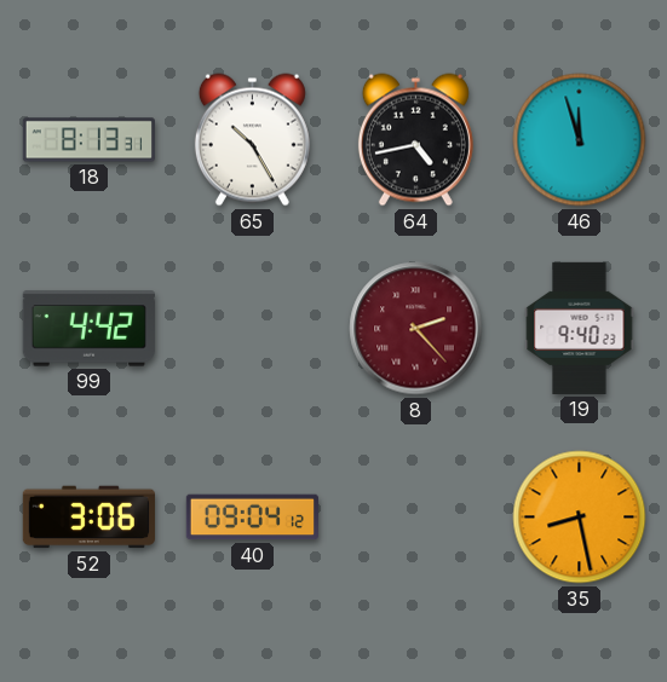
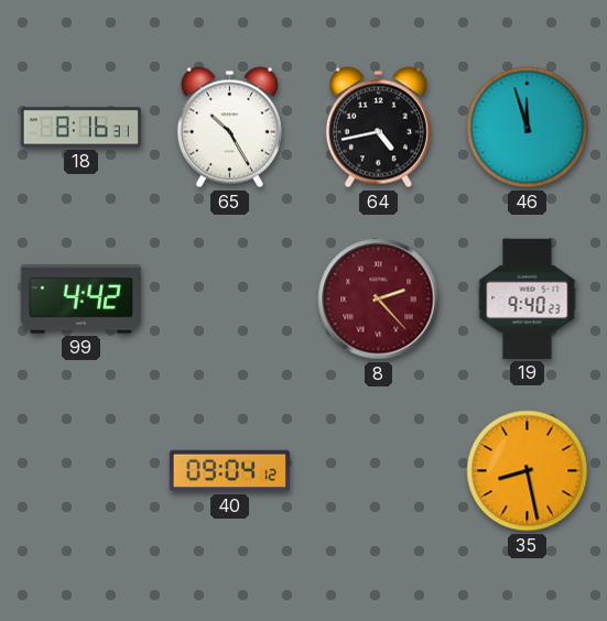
18: 8:13 -> 8:16 (80, 128)
52: 3:06 -> none (88, 518)
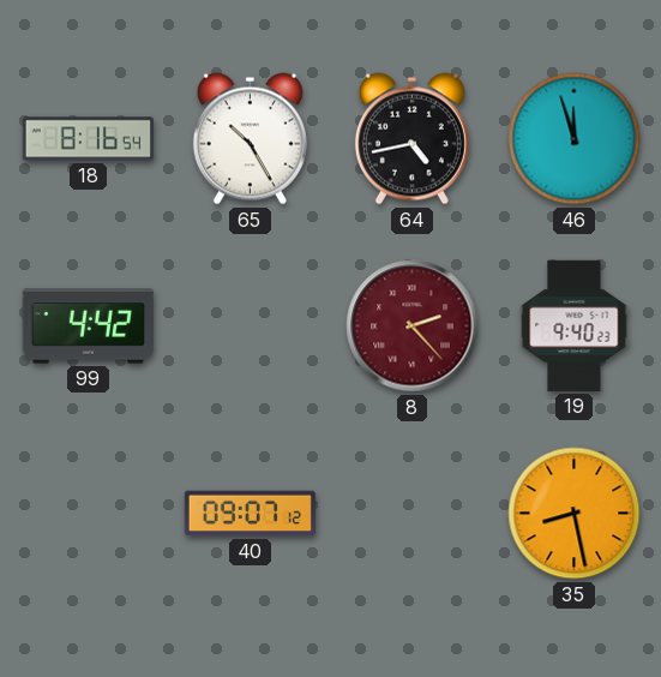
18: 8:16:31 -> 8:16:54 (88, 139)
40: 09:04 -> 09:07 (250, 514)
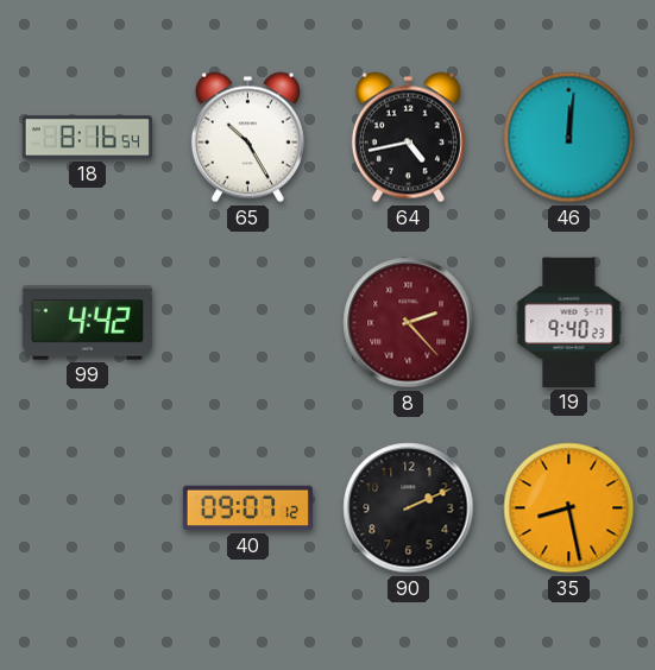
46: 11:57 -> 12:01 (569, 138)
90: none -> 2:11 (409, 508)
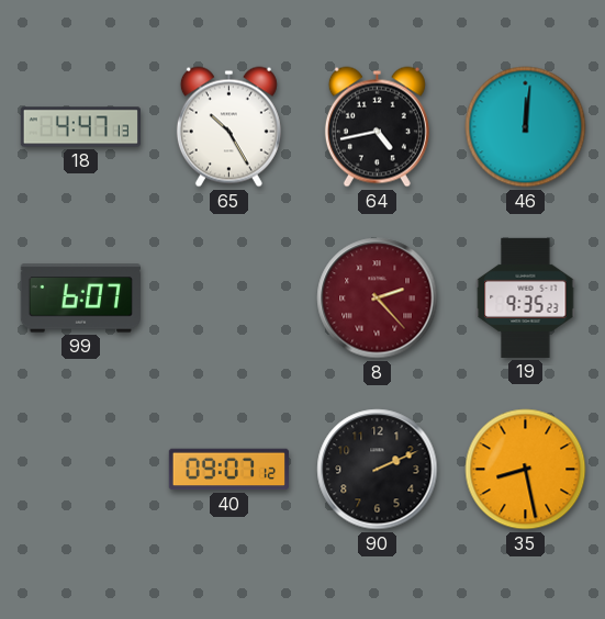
18: 8:16 -> 4:47 (80, 127)
99: 4:42 -> 6:07 (80, 299)
19: 9:40 -> 9:35 (526, 297)
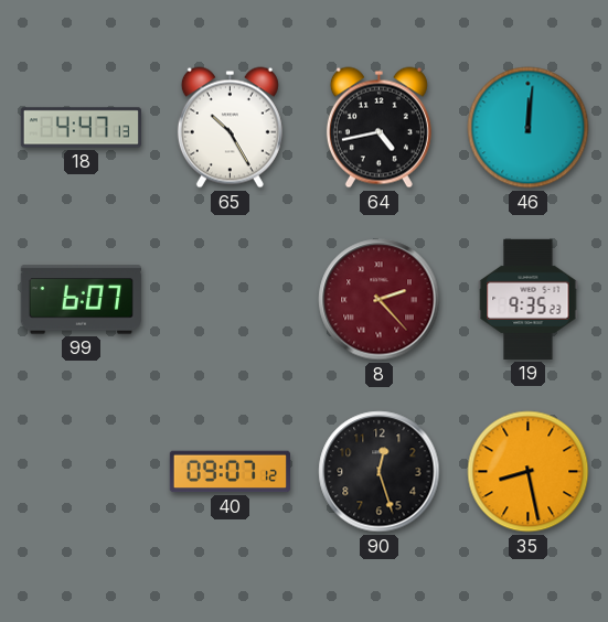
90: 2:11 -> 12:27 (380, 472)
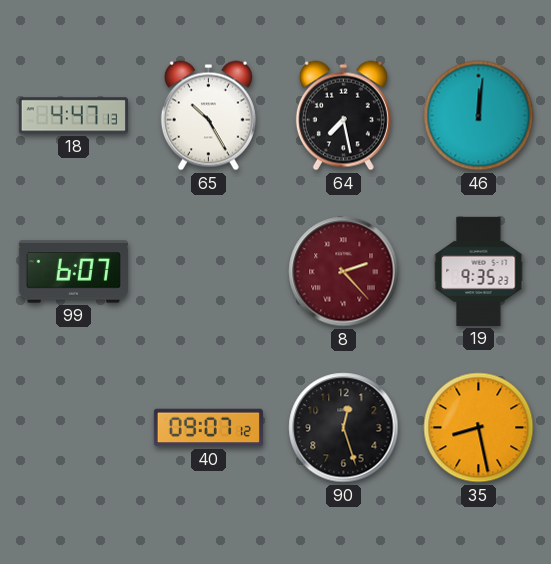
64: 4:43 -> 7:28 (343, 116)
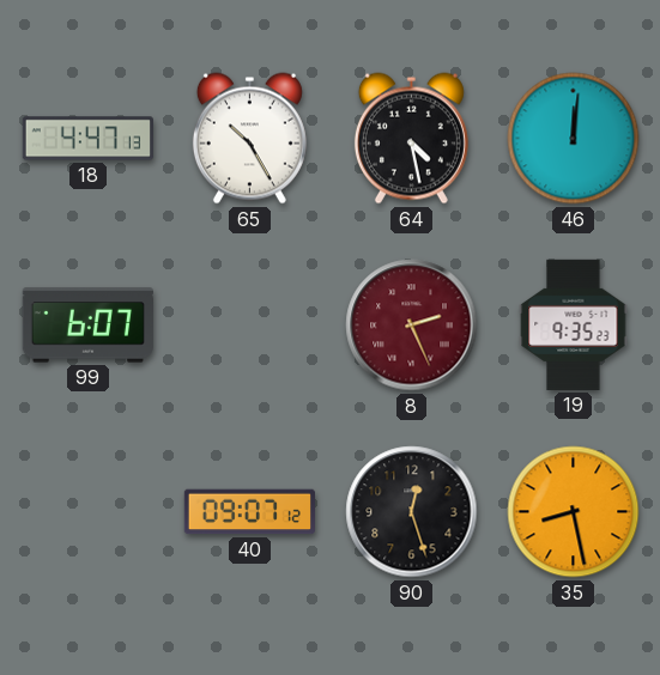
64: 7:28 -> 4:28 (411, 139)
8: 2:23 -> 2:26 (412, 326)
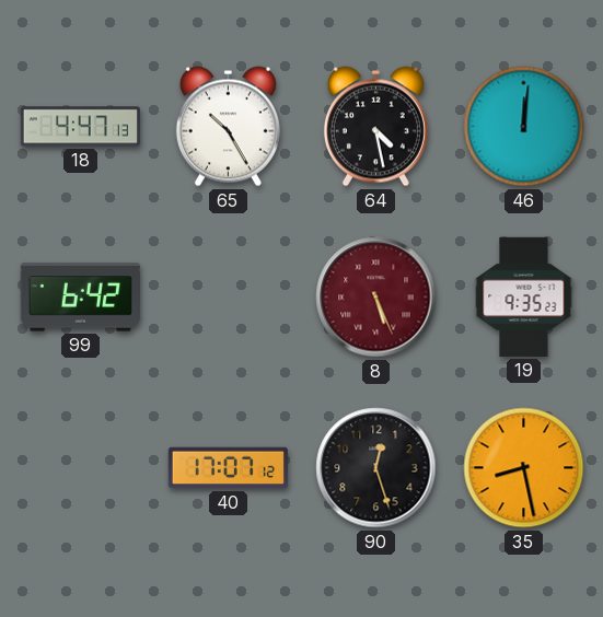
99: 6:07 -> 6:42 (80, 298)
8: 2:26 -> 5:26 (376, 298)
40: 09:07 -> 17:07 (228, 468)
